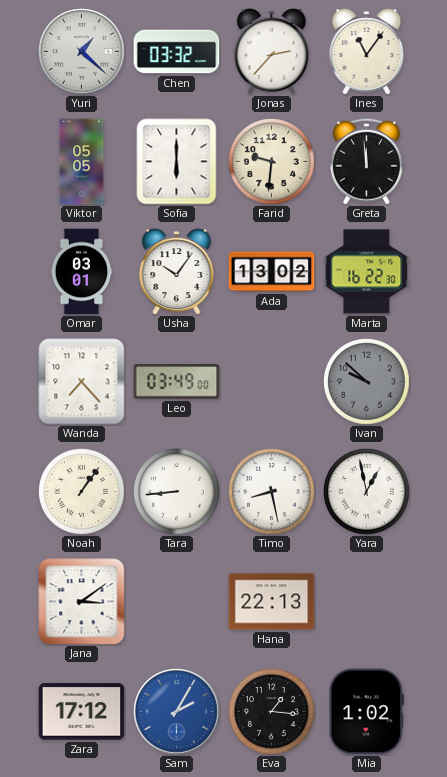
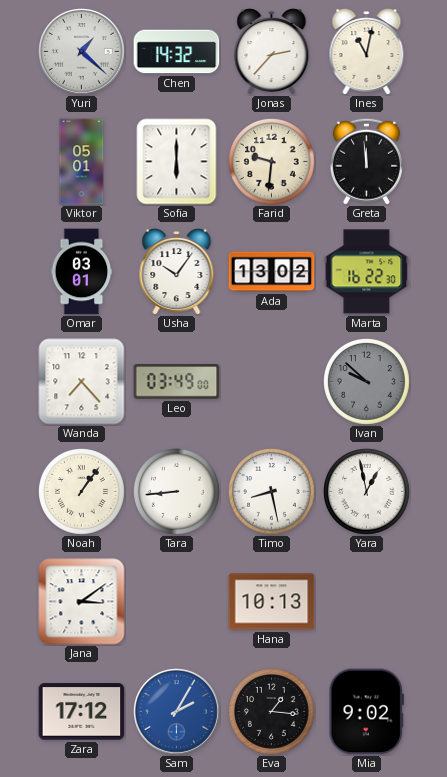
Chen: 03:32 -> 14:32 (177, 52)
Ines: 11:06 -> 11:02 (367, 52)
Viktor: 05:05 -> 05:01 (82, 162)
Hana: 22:13 -> 10:13 (272, 602)
Mia: 1:02 -> 9:02 (366, 712)
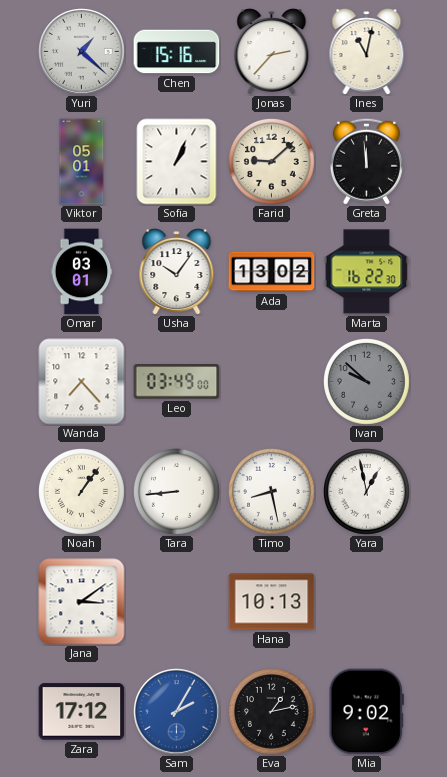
Chen: 14:32 -> 15:16 (177, 52)
Sofia: 6:00 -> 1:04 (177, 162)
Farid: 9:31 -> 9:08 (272, 162)
Eva: 1:16 -> 1:13 (272, 712)
